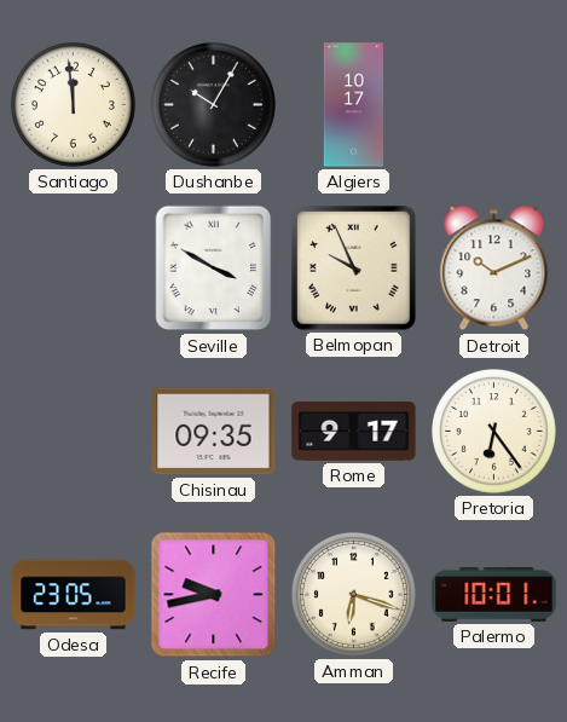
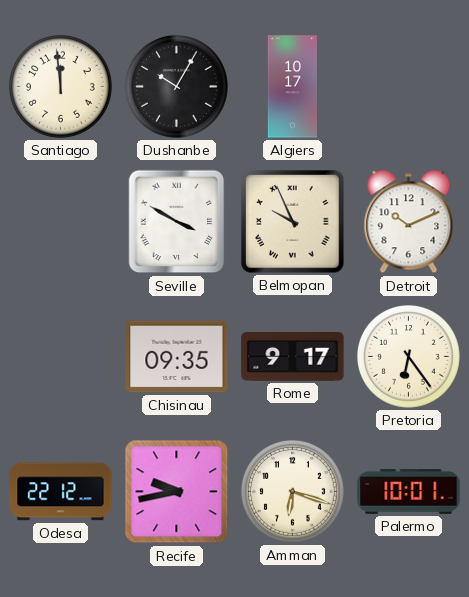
Odesa: 23:05 -> 22:12 (61, 492)
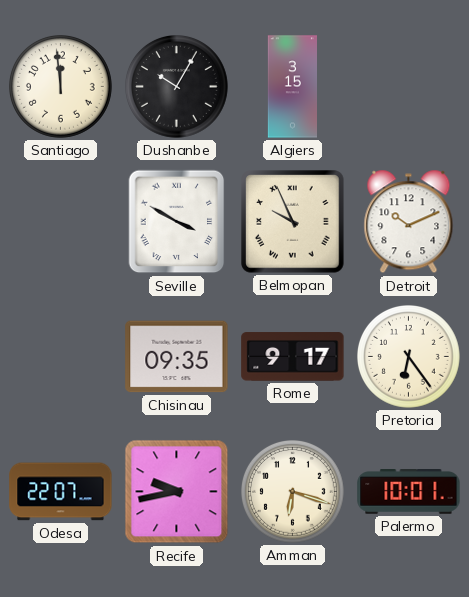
Algiers: 10:17 -> 3:15 (292, 87)
Odesa: 22:12 -> 22:07 (61, 492)
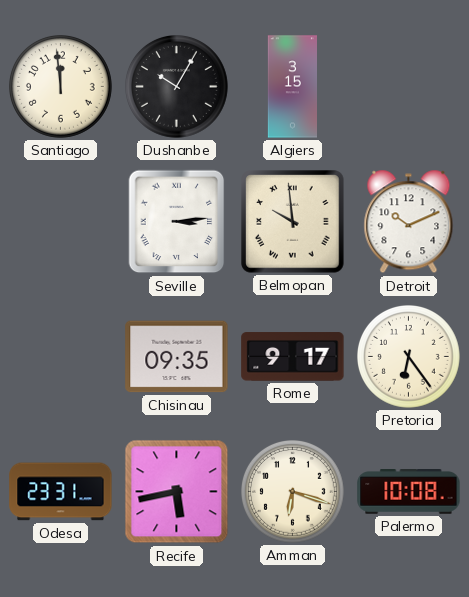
Seville: 3:50 -> 3:14 (177, 222)
Belmopan: 9:56 -> 9:59 (293, 222)
Odesa: 22:07 -> 23:31 (61, 492)
Recife: 9:43 -> 5:43 (177, 492)
Palermo: 10:01 -> 10:08 (409, 492)
